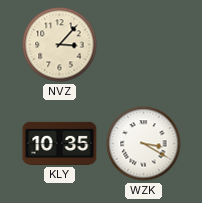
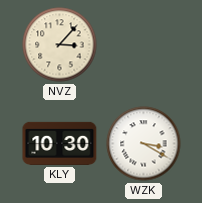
KLY: 10:35 -> 10:30 (60, 143)
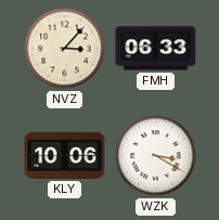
FMH: none -> 06:33 (156, 49)
KLY: 10:30 -> 10:06 (65, 155)
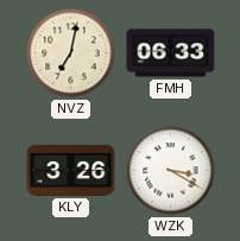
NVZ: 3:07 -> 7:02 (71, 53)
KLY: 10:06 -> 3:26 (71, 170)
